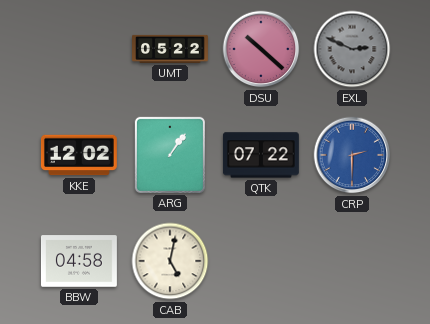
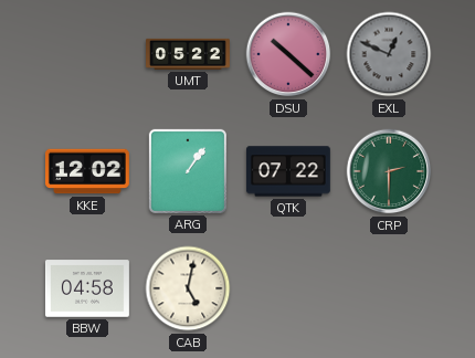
EXL: 2:49 -> 12:49 (389, 54)
CRP dial: blue -> green (389, 171)
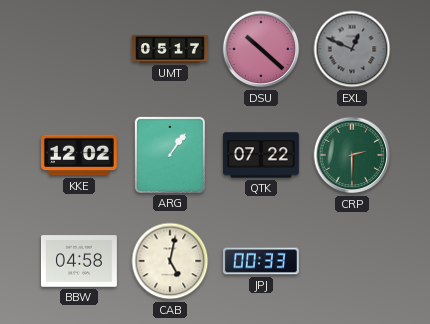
UMT: 05:22 -> 05:17 (171, 49)
JPJ: none -> 00:33 (261, 261)
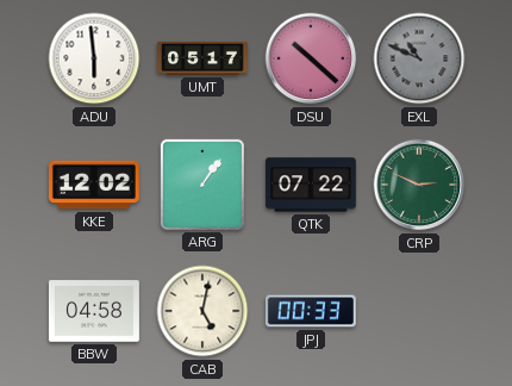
ADU: none -> 5:59 (94, 58)
EXL: 12:49 -> 10:49 (419, 58)
CRP: 2:30 -> 2:49 (419, 185)
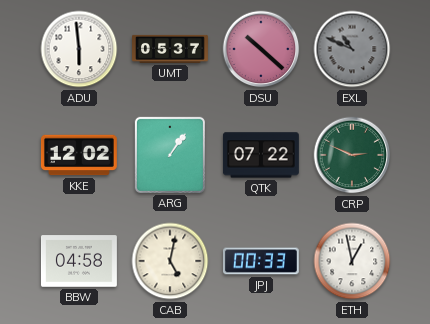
UMT: 05:17 -> 05:37 (171, 49)
ETH: none -> 12:58 (352, 261)
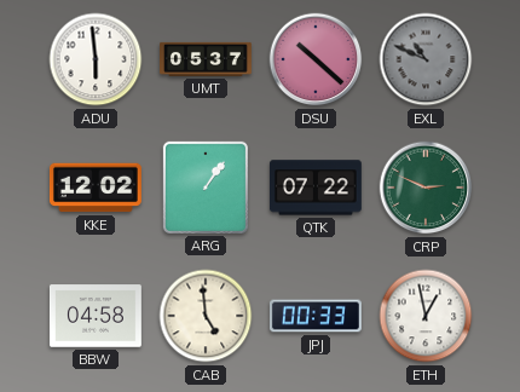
CAB: 5:02 -> 4:59 (206, 316)
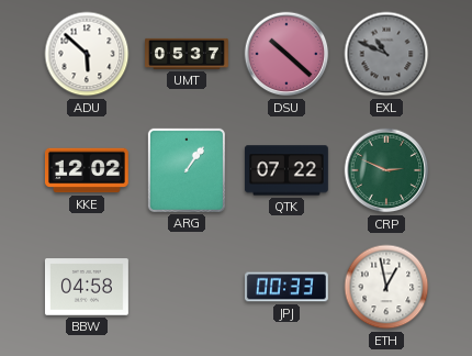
ADU: 5:59 -> 5:52 (87, 54)
CAB: 4:59 -> none (206, 316)
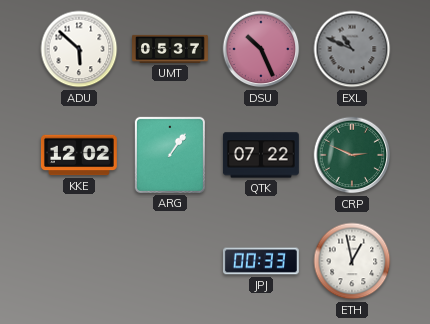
DSU: 10:22 -> 10:26 (261, 49)
BBW: 04:58 -> none (87, 287)
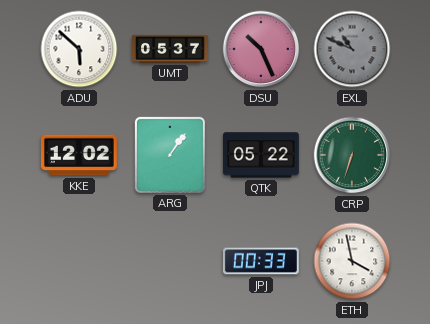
QTK: 07:22 -> 05:22 (261, 155)
CRP: 2:49 -> 6:33 (352, 155)
ETH: 12:58 -> 3:58 (352, 261)
